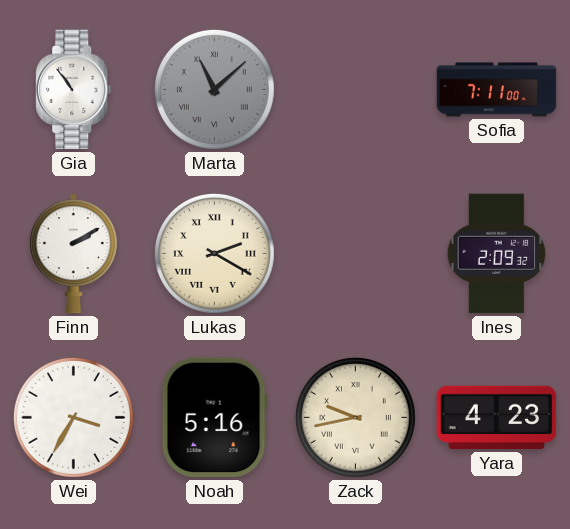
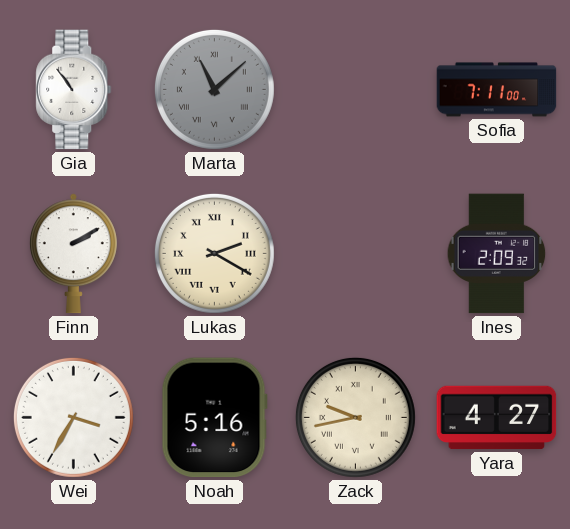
Yara: 4:23 -> 4:27 (497, 418)
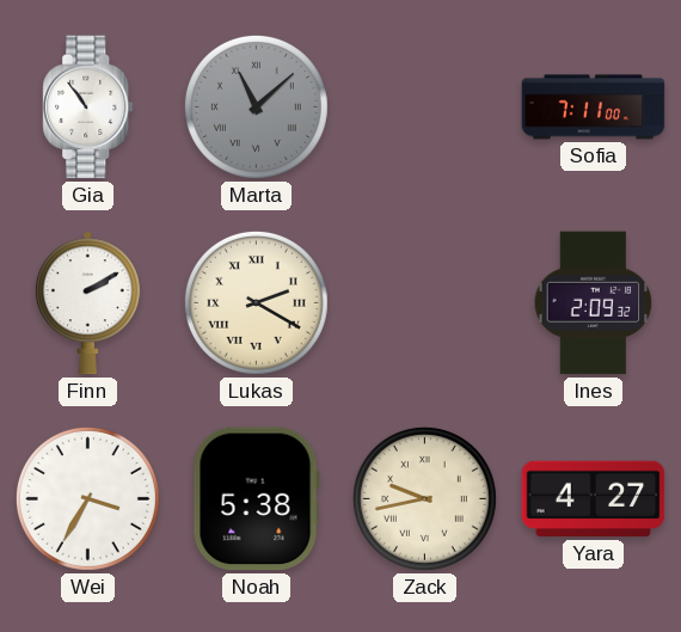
Noah: 5:16 -> 5:38 (256, 499)
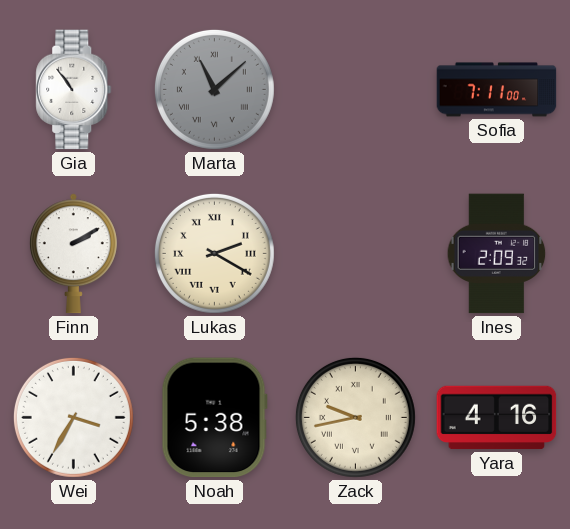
Yara: 4:27 -> 4:16 (497, 418)
